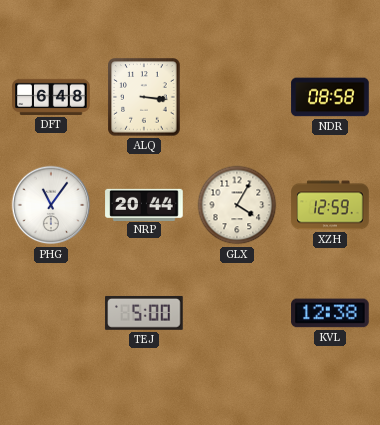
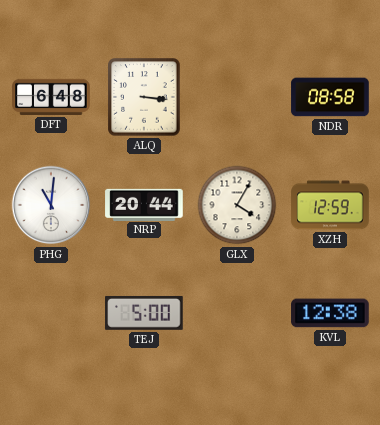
PHG: 11:06 -> 11:01 (51, 205)
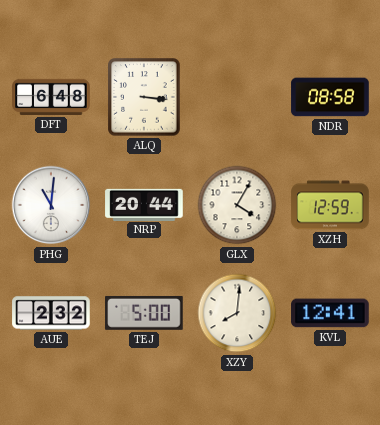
AUE: none -> 2:32 (51, 313)
XZY: none -> 8:01 (237, 313)
KVL: 12:38 -> 12:41 (330, 313)
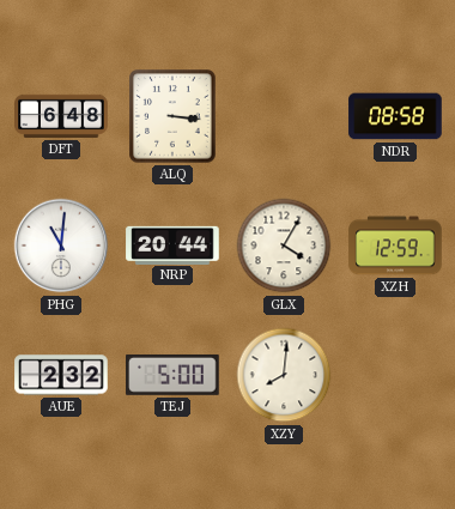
KVL: 12:41 -> none (330, 313)
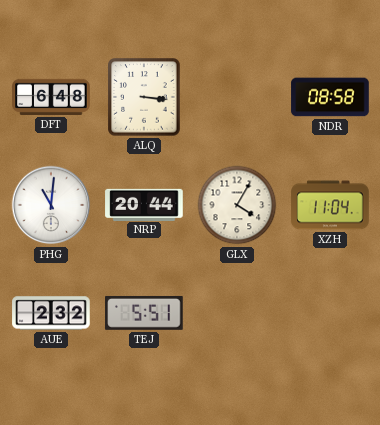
XZH: 12:59 -> 11:04 (330, 205)
TEJ: 5:00 -> 5:51 (144, 313)
XZY: 8:01 -> none (284, 375)
